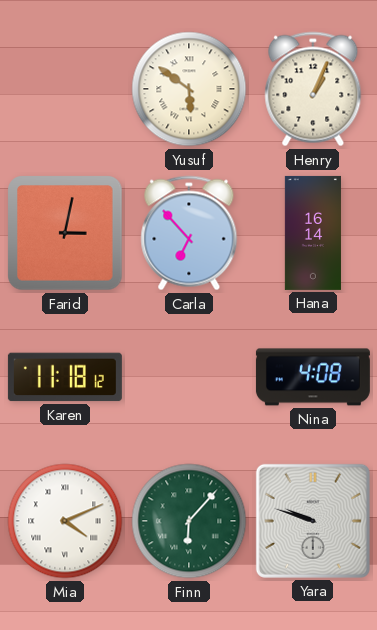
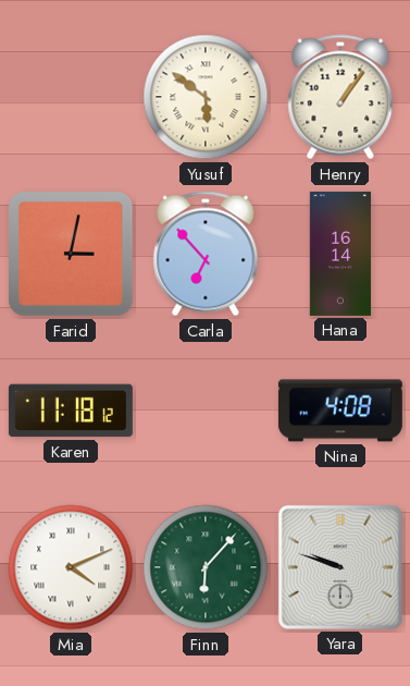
Henry: 1:04 -> 1:06 (340, 97)
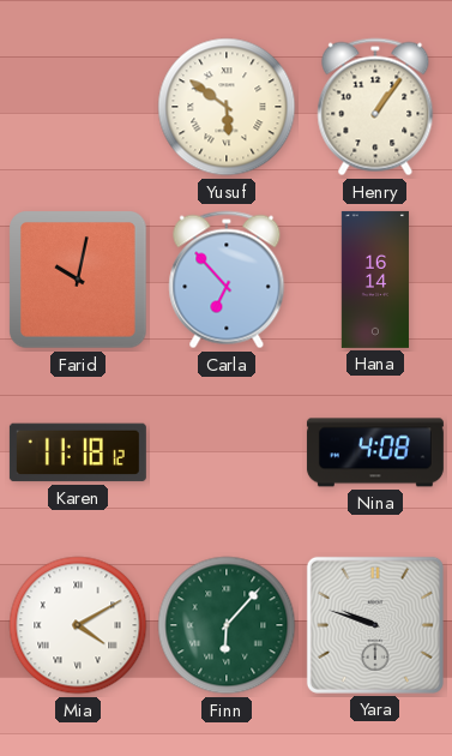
Farid: 3:02 -> 10:02 (78, 280)
Mia: 4:11 -> 4:10 (78, 625)
